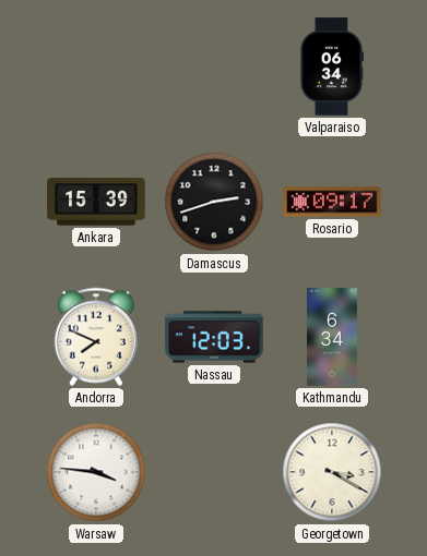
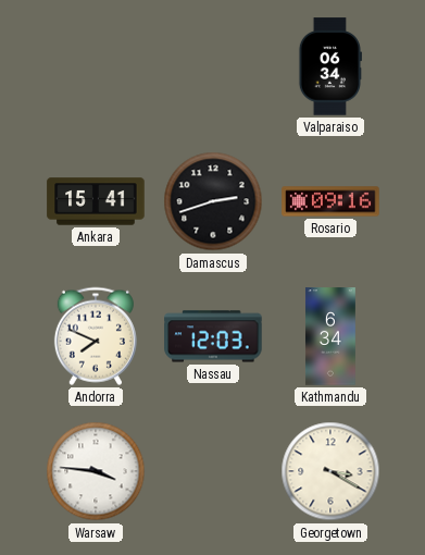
Ankara: 15:39 -> 15:41 (96, 201)
Rosario: 09:17 -> 09:16 (330, 201)
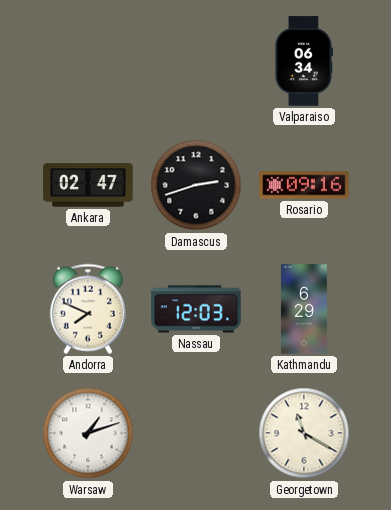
Ankara: 15:41 -> 02:47 (88, 185)
Kathmandu: 6:34 -> 6:29 (304, 309)
Warsaw: 3:46 -> 1:12 (88, 433)
Georgetown: 3:20 -> 11:20 (304, 433)
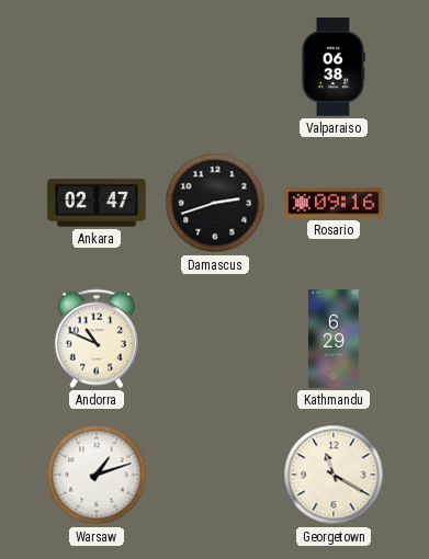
Valparaiso: 06:34 -> 06:38 (332, 67)
Andorra: 7:49 -> 10:49 (97, 339)
Nassau: 12:03 -> none (196, 309)
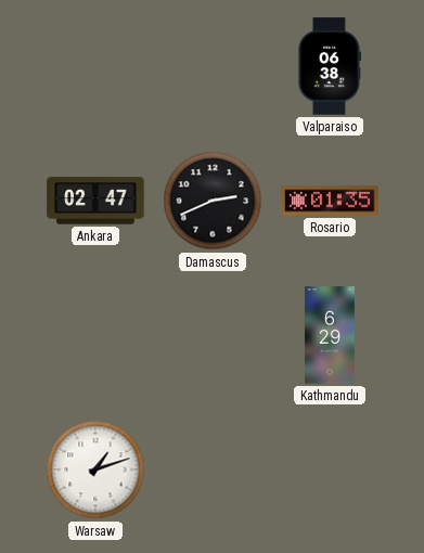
Damascus: 2:42 -> 2:41 (213, 201)
Rosario: 09:16 -> 01:35 (330, 201)
Andorra: 10:49 -> none (97, 339)
Georgetown: 11:20 -> none (334, 475)
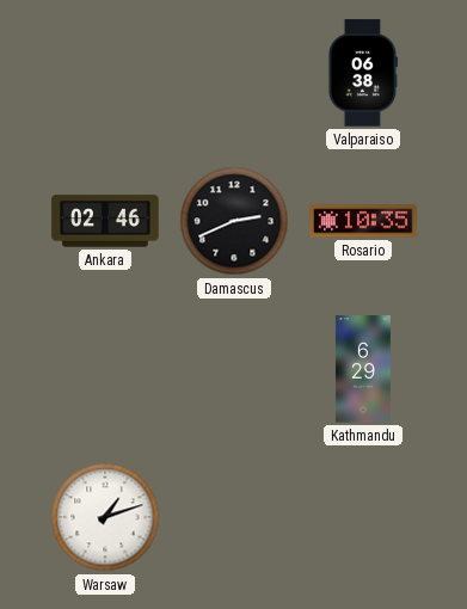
Ankara: 02:47 -> 02:46 (105, 221)
Rosario: 01:35 -> 10:35 (363, 221)
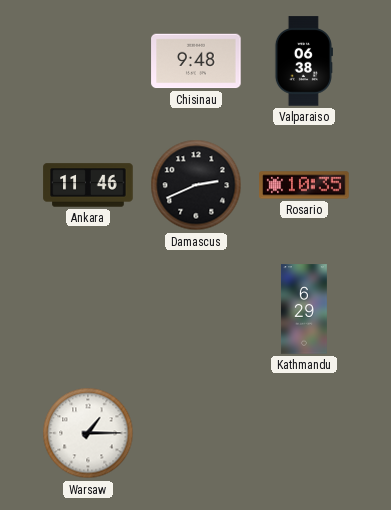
Chisinau: none -> 9:48 (196, 61)
Ankara: 02:46 -> 11:46 (88, 185)
Warsaw: 1:12 -> 1:15 (88, 433)
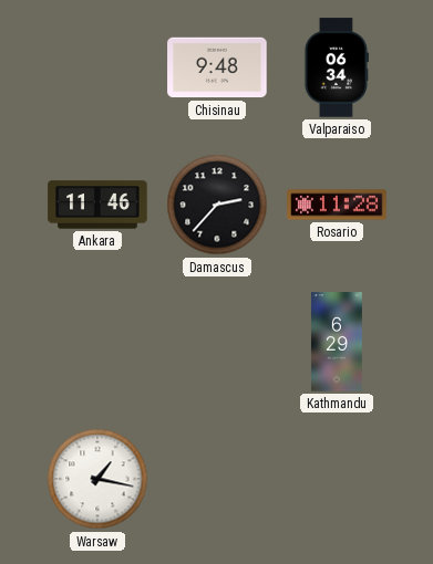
Valparaiso: 06:38 -> 06:34 (336, 67)
Damascus: 2:41 -> 2:37 (217, 205)
Rosario: 10:35 -> 11:28 (337, 205)
Warsaw: 1:15 -> 1:17 (97, 479)
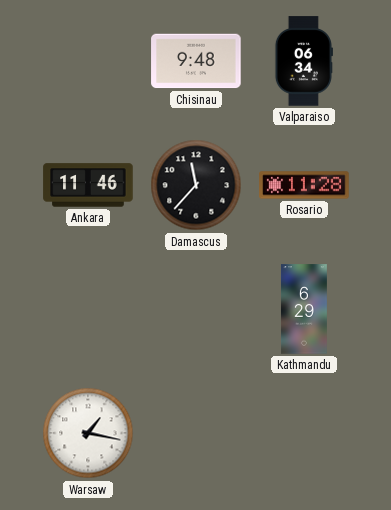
Damascus: 2:37 -> 11:37 (196, 185)
